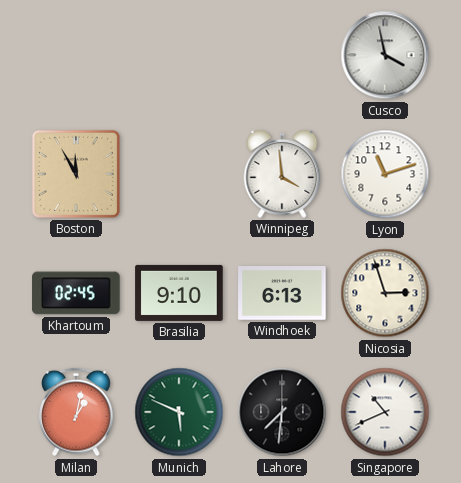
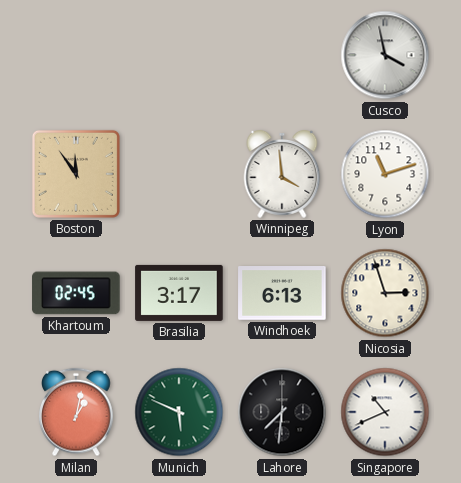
Boston: 11:55 -> 11:54 (76, 174)
Brasilia: 9:10 -> 3:17 (179, 293)
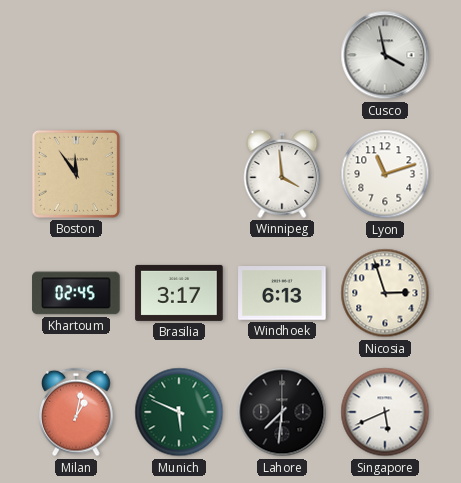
Singapore: 10:41 -> 5:41 (385, 412)
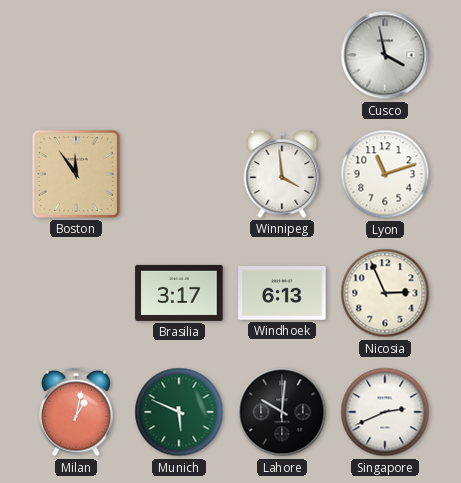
Khartoum: 02:45 -> none (76, 293)
Nicosia: 2:57 -> 2:56 (385, 293)
Lahore: 7:31 -> 10:01 (282, 412)
Singapore: 5:41 -> 2:41 (385, 412)
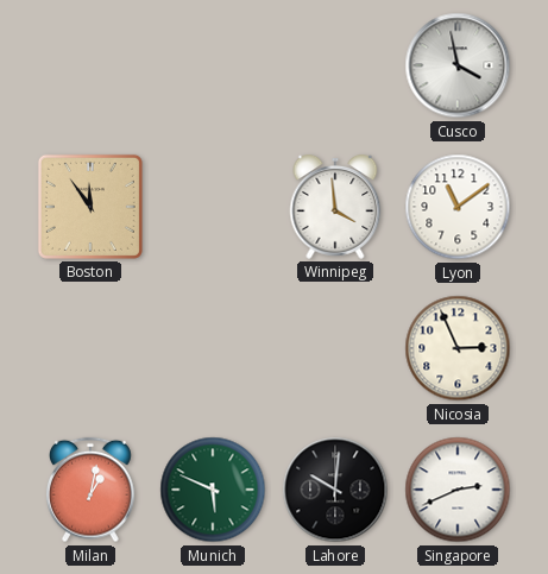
Lyon: 11:12 -> 11:09 (458, 207)
Brasilia: 3:17 -> none (179, 293)
Windhoek: 6:13 -> none (282, 294)
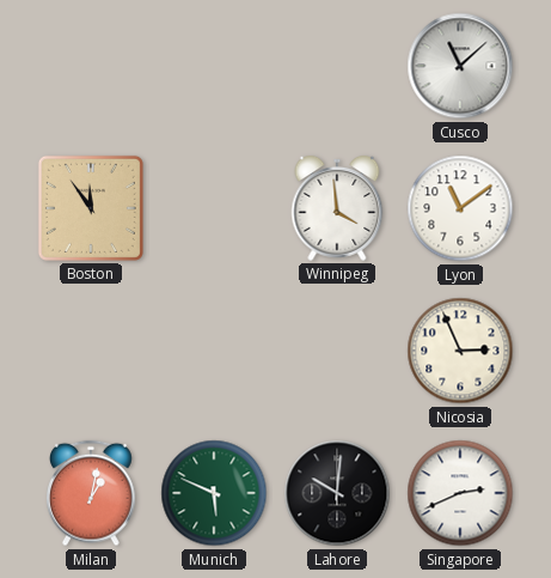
Cusco: 3:58 -> 11:08 (460, 66)
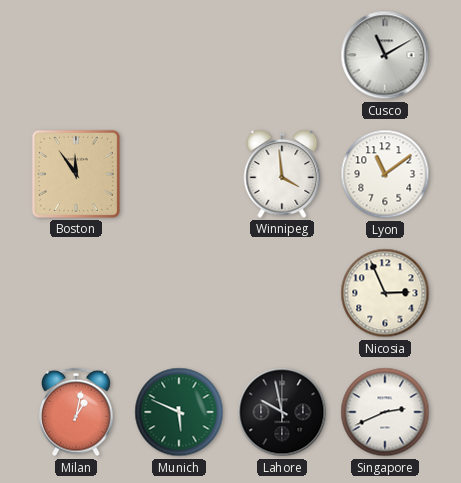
Cusco: 11:08 -> 11:10 (385, 55)
Lahore: 10:01 -> 9:58 (282, 412)
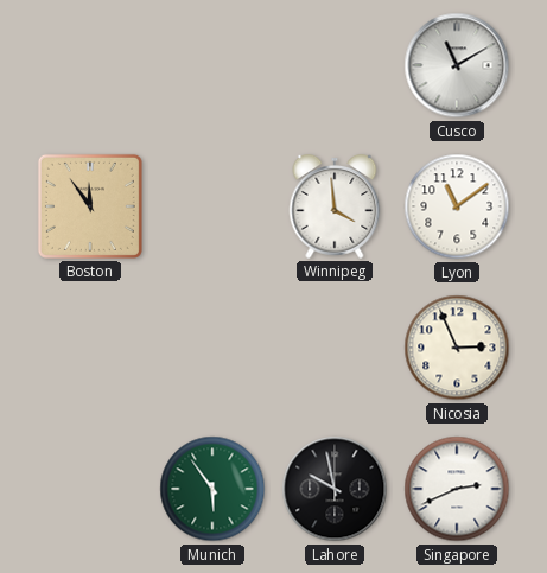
Milan: 1:02 -> none (77, 412)
Munich: 5:49 -> 5:54 (212, 489)
